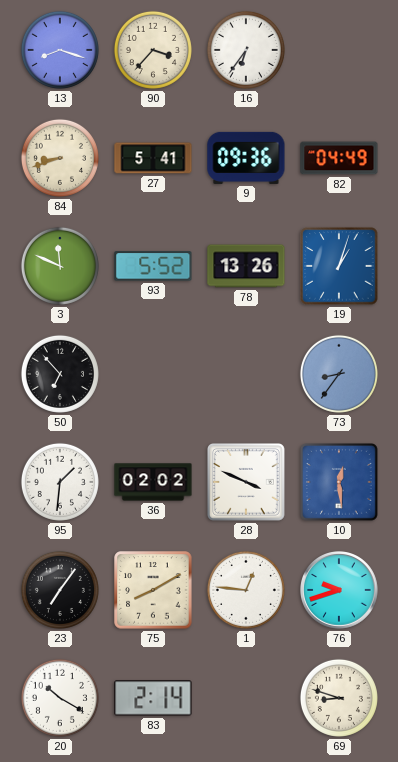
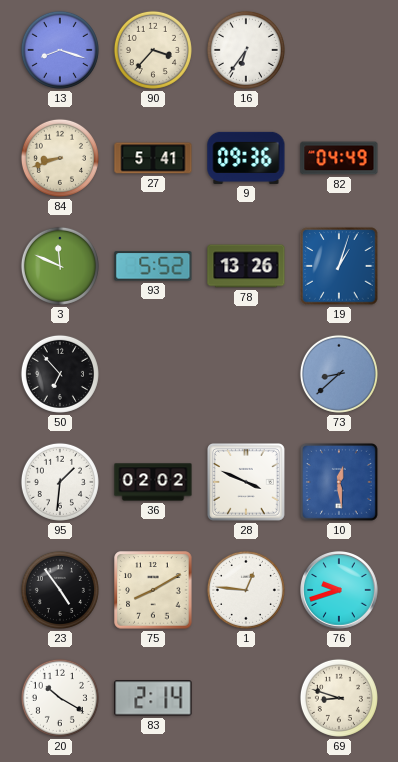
73: 8:36 -> 8:38 (339, 374)
23: 7:06 -> 4:54 (60, 590)
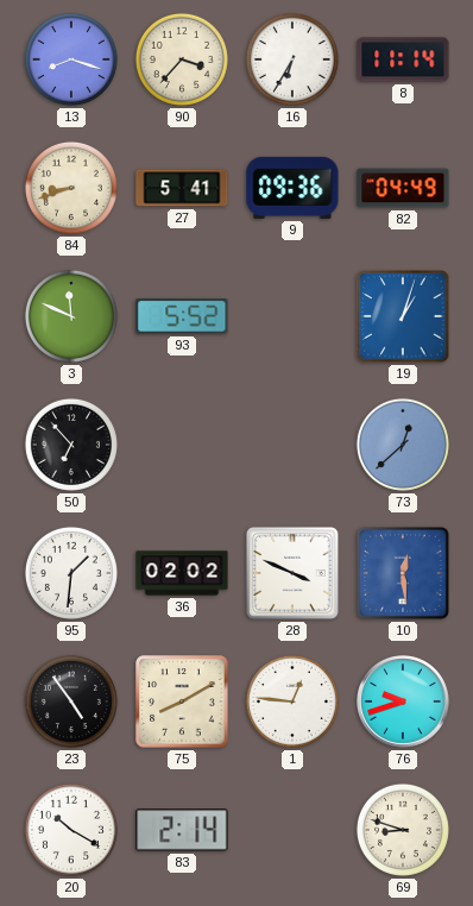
16: 6:36 -> 6:35 (292, 59)
8: none -> 11:14 (403, 59)
78: 13:26 -> none (246, 266)
73: 8:38 -> 12:38 (403, 445)
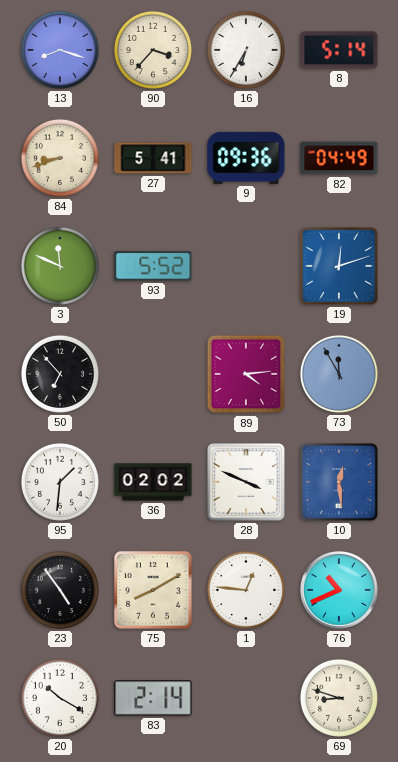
8: 11:14 -> 5:14 (339, 50)
19: 1:03 -> 12:12 (339, 266)
89: none -> 4:14 (246, 374)
73: 12:38 -> 11:55 (339, 374)
76: 9:42 -> 10:41 (340, 591)
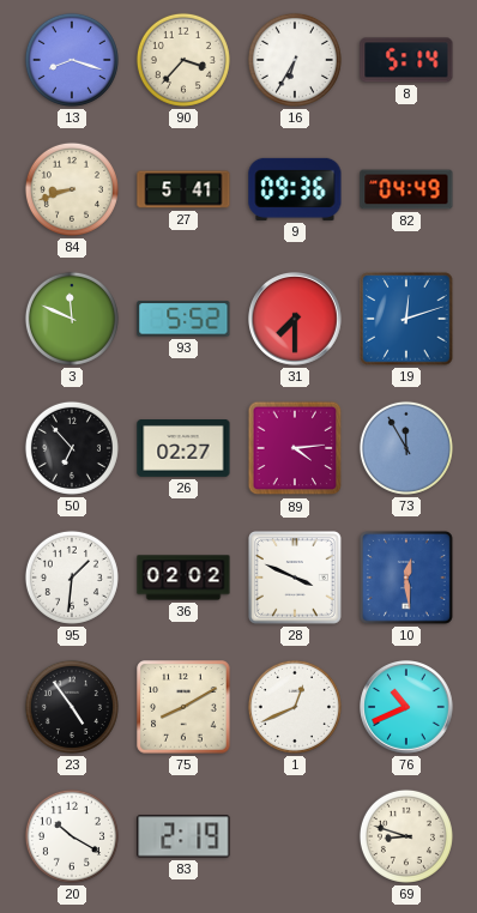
31: none -> 7:30 (296, 320)
26: none -> 02:27 (183, 449)
1: 12:46 -> 12:41 (295, 707)
83: 2:14 -> 2:19 (183, 836)
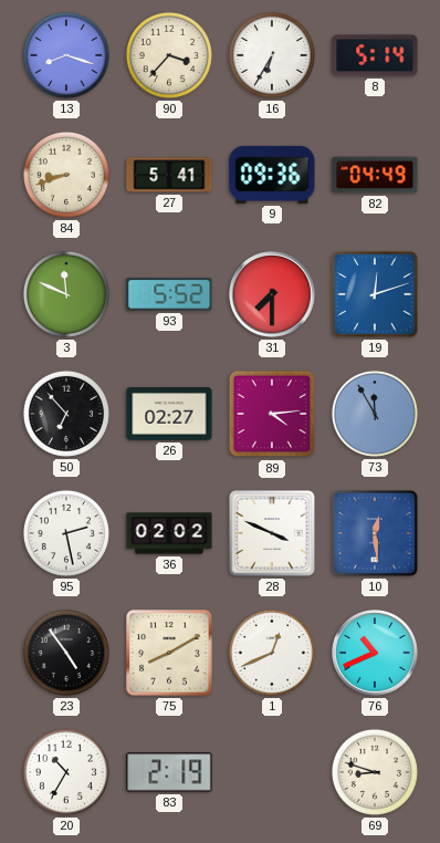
95: 1:31 -> 2:28 (66, 533)
20: 10:20 -> 10:35 (66, 772)
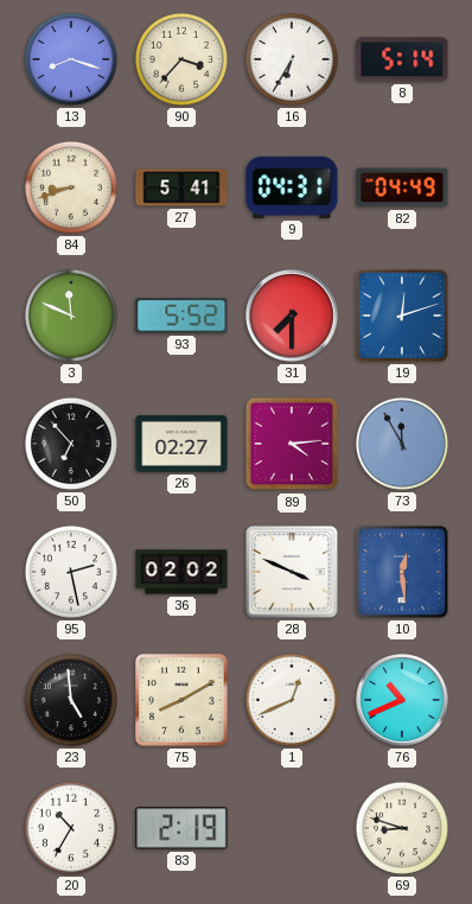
9: 09:36 -> 04:31 (292, 187)
23: 4:54 -> 4:59 (71, 700)
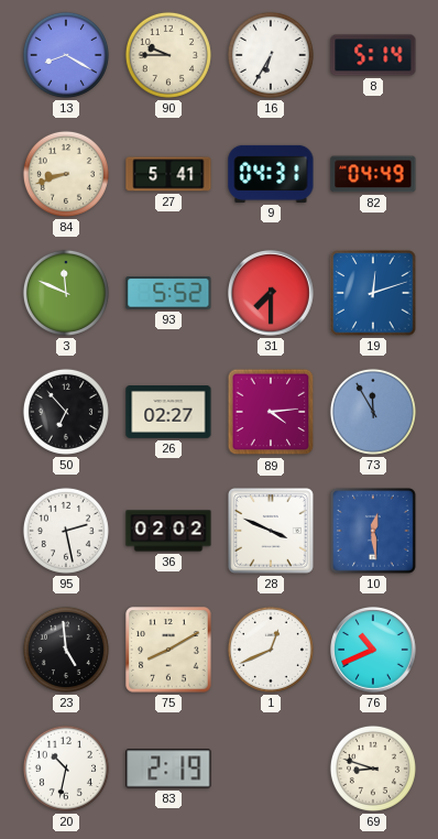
13: 8:18 -> 8:20 (66, 55)
90: 3:37 -> 9:45 (168, 55)
20: 10:35 -> 10:32 (66, 769)
